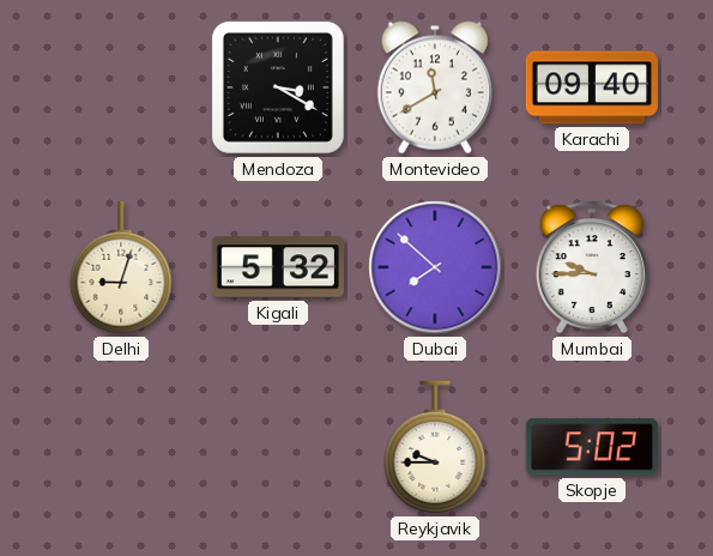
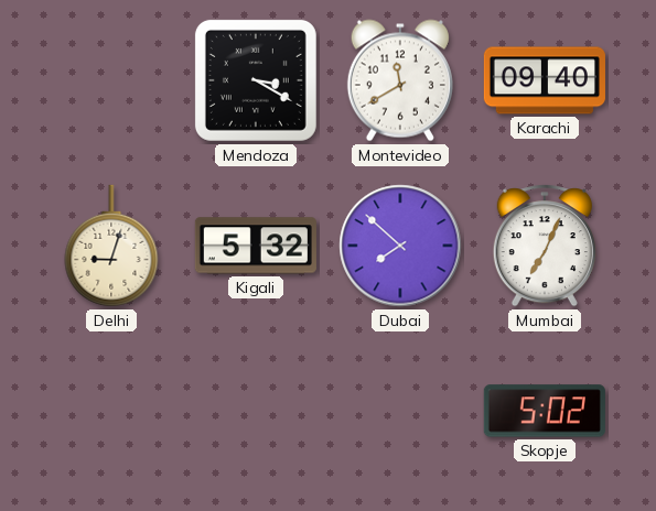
Mumbai: 9:45 -> 7:04 (545, 246)
Reykjavik: 9:45 -> none (435, 447)
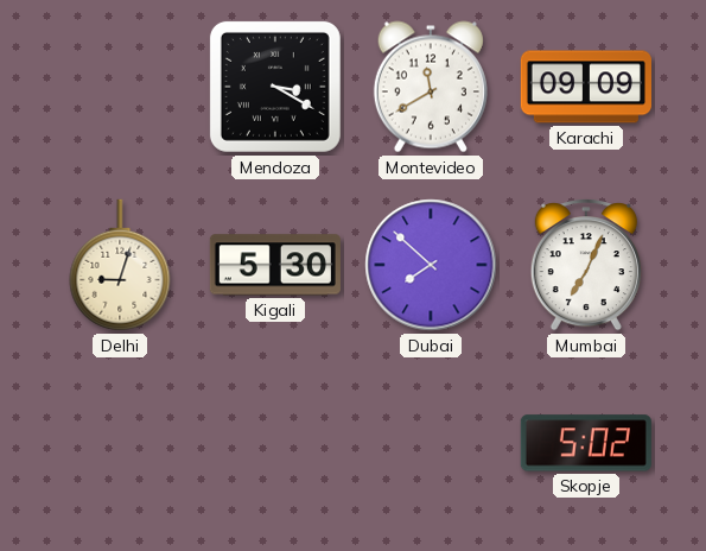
Karachi: 09:40 -> 09:09 (586, 87)
Kigali: 5:32 -> 5:30 (275, 265)
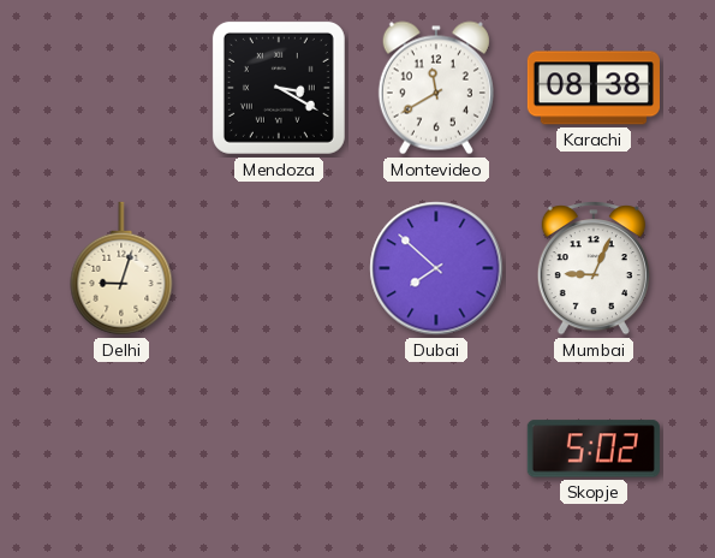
Karachi: 09:09 -> 08:38 (594, 88)
Kigali: 5:30 -> none (275, 265)
Mumbai: 7:04 -> 9:04 (594, 268)
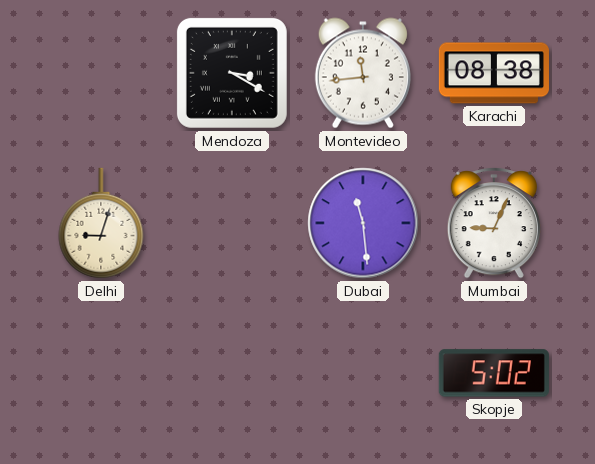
Montevideo: 11:40 -> 11:44 (363, 73)
Dubai: 7:52 -> 11:29 (363, 223)
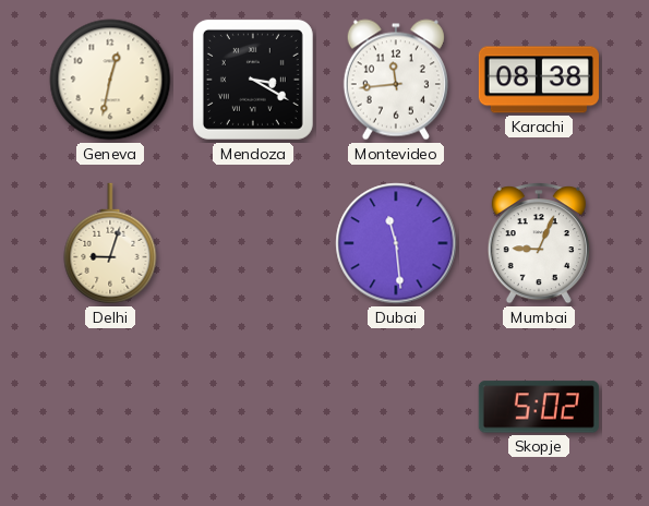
Geneva: none -> 12:32 (110, 80)
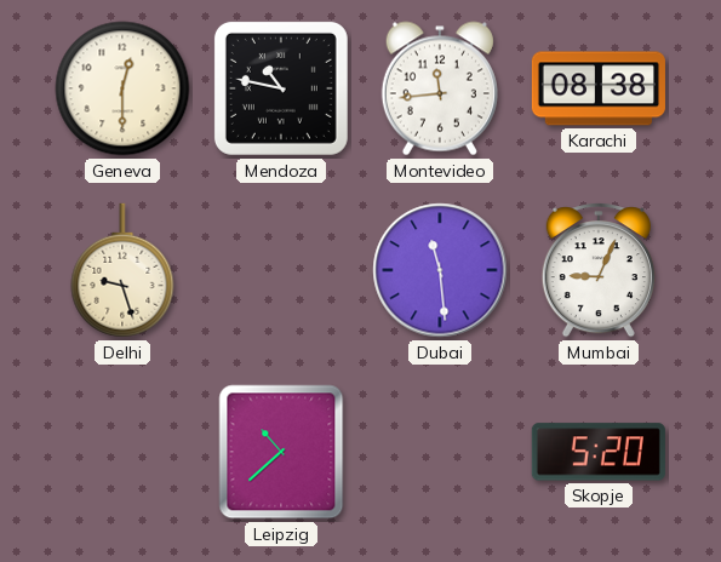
Geneva: 12:32 -> 12:30 (122, 88)
Mendoza: 3:20 -> 10:47 (281, 88)
Delhi: 9:03 -> 9:27 (122, 270)
Leipzig: none -> 10:38 (281, 452)
Skopje: 5:02 -> 5:20 (599, 452)
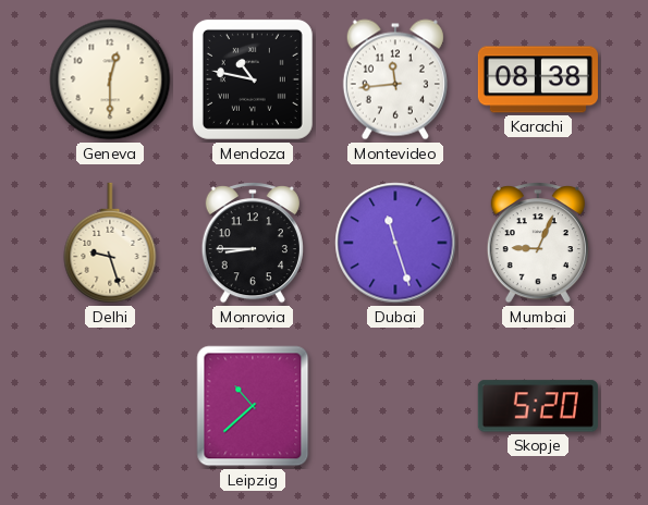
Monrovia: none -> 8:45 (253, 243)
Dubai: 11:29 -> 11:27 (395, 243)
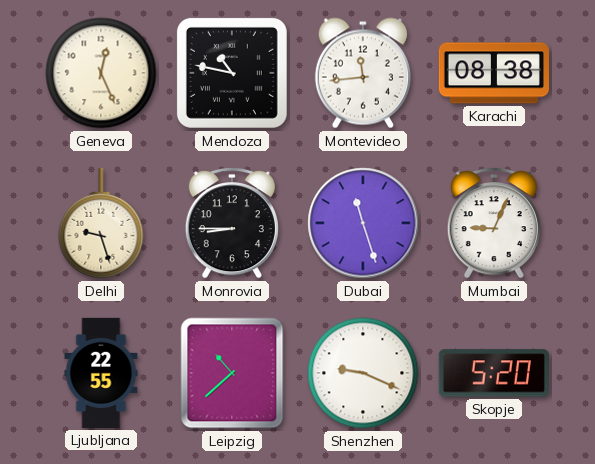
Geneva: 12:30 -> 12:26 (101, 73)
Ljubljana: none -> 22:55 (101, 373)
Shenzhen: none -> 9:19 (363, 373)
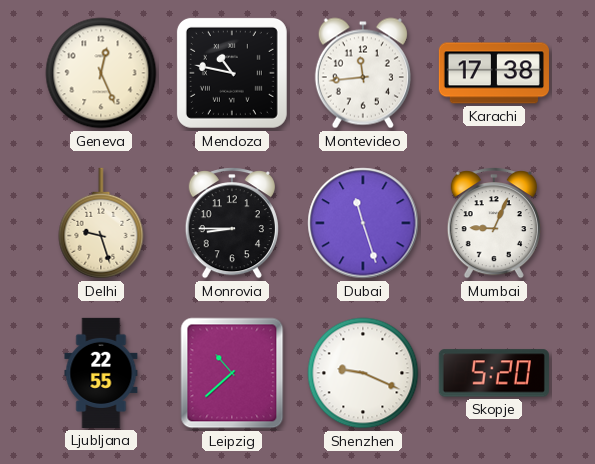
Karachi: 08:38 -> 17:38 (494, 73)
